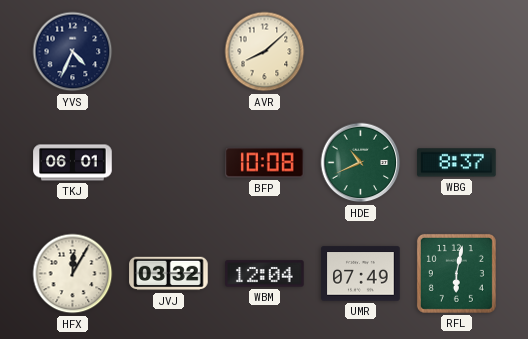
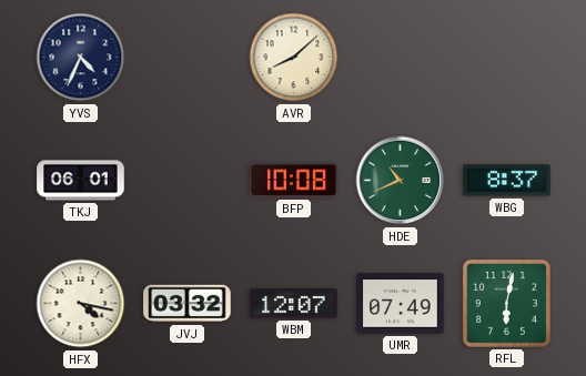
HFX: 12:05 -> 4:17 (81, 304)
WBM: 12:04 -> 12:07 (294, 304)
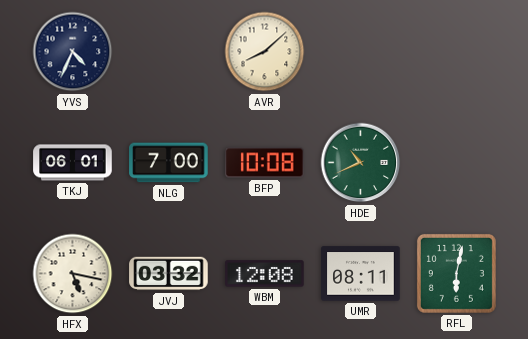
NLG: none -> 7:00 (169, 163)
WBG: 8:37 -> none (507, 181)
HFX: 4:17 -> 5:17 (73, 274)
WBM: 12:07 -> 12:08 (265, 274)
UMR: 07:49 -> 08:11 (361, 274)
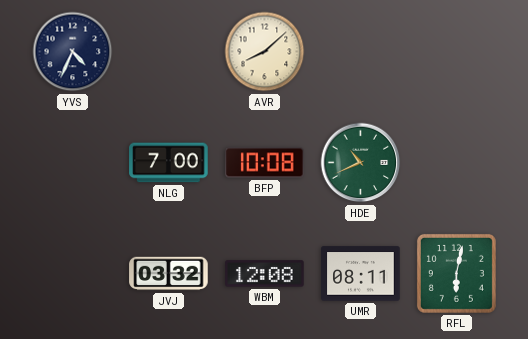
TKJ: 06:01 -> none (73, 163)
HFX: 5:17 -> none (73, 274)
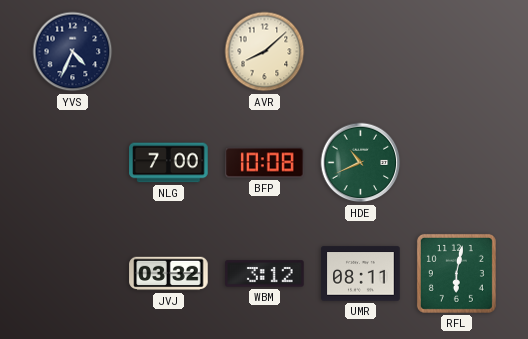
WBM: 12:08 -> 3:12 (265, 274)
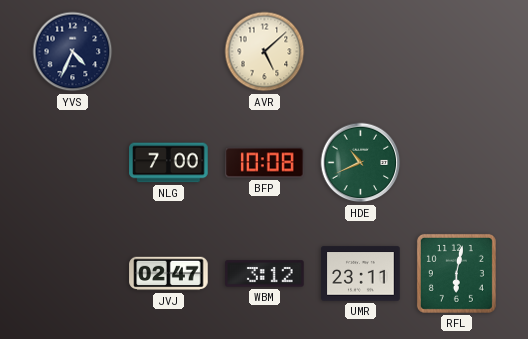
AVR: 8:08 -> 5:08 (265, 52)
JVJ: 03:32 -> 02:47 (169, 274)
UMR: 08:11 -> 23:11 (361, 274)
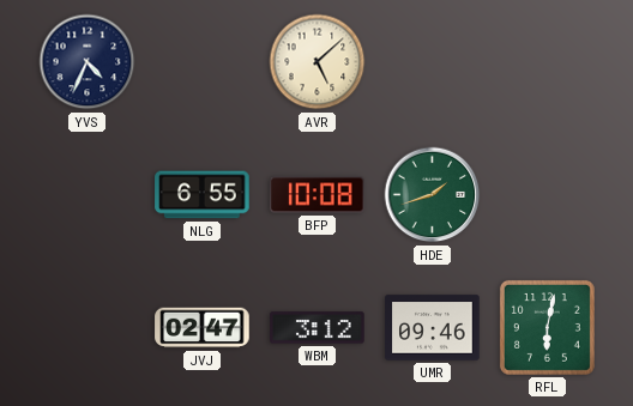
NLG: 7:00 -> 6:55 (203, 195)
HDE: 10:41 -> 1:42 (433, 195)
UMR: 23:11 -> 09:46 (433, 328)
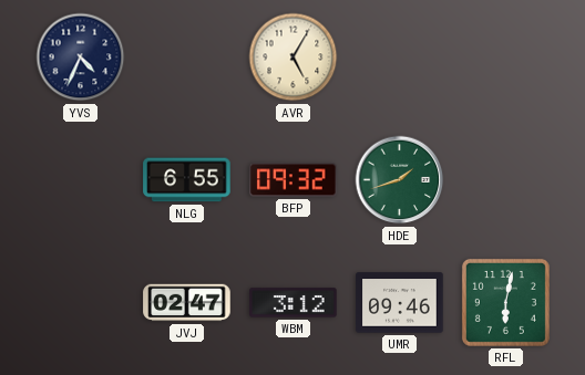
AVR: 5:08 -> 5:05 (294, 58)
BFP: 10:08 -> 09:32 (294, 180)
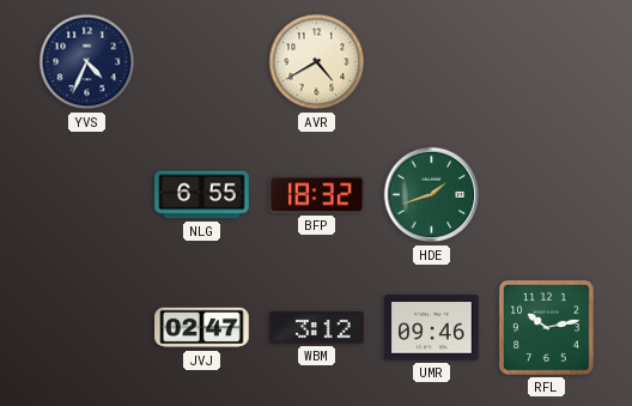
AVR: 5:05 -> 4:40 (317, 62)
BFP: 09:32 -> 18:32 (317, 195)
RFL: 6:02 -> 10:13 (546, 327)
